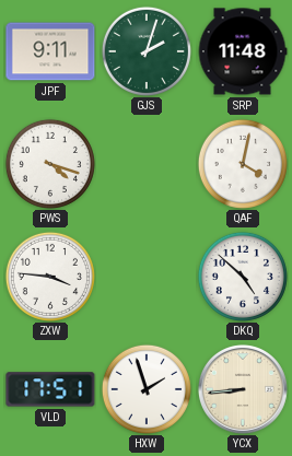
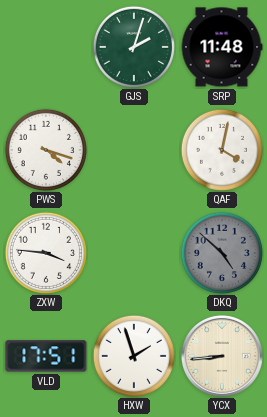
JPF: 9:11 -> none (50, 51)
DKQ dial: white -> grey (222, 253)
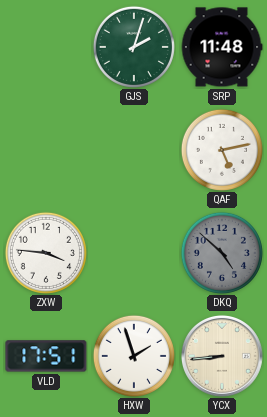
PWS: 4:18 -> none (46, 150)
QAF: 4:02 -> 5:13 (222, 150)
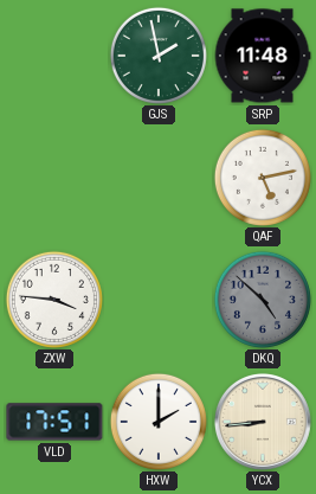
GJS: 2:03 -> 1:58 (159, 56)
HXW: 1:57 -> 2:00 (159, 422)
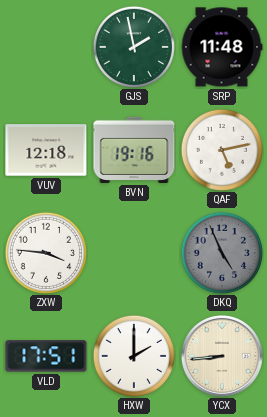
VUV: none -> 12:18 (46, 150)
BVN: none -> 19:16 (134, 150)
DKQ: 4:52 -> 4:56 (222, 253)
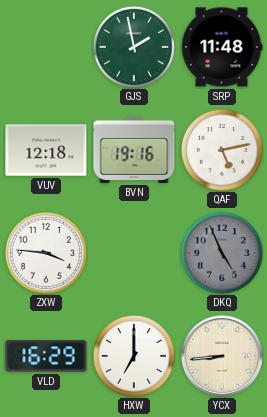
VLD: 17:51 -> 16:29 (46, 356)
HXW: 2:00 -> 7:00 (134, 356)
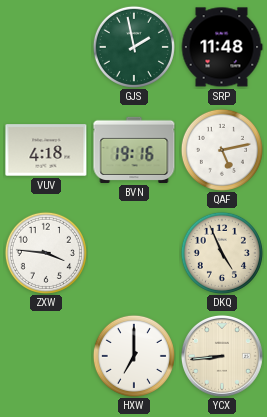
VUV: 12:18 -> 4:18 (46, 150)
DKQ dial: grey -> cream (222, 253)
VLD: 16:29 -> none (46, 356)
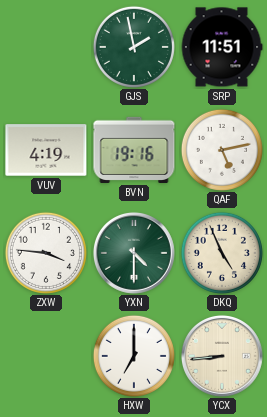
SRP: 11:48 -> 11:51 (222, 47)
VUV: 4:18 -> 4:19 (46, 150)
YXN: none -> 4:30 (134, 253)
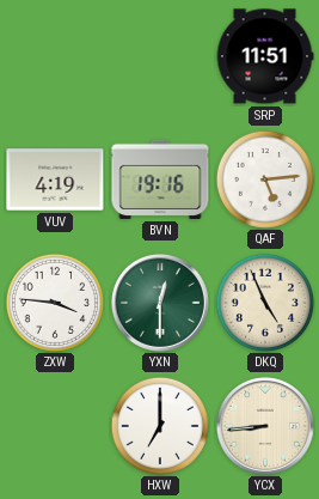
GJS: 1:58 -> none (134, 47)
QAF: 5:13 -> 5:14 (265, 179)
YXN: 4:30 -> 12:30 (160, 303)
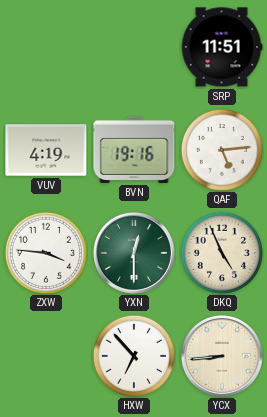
HXW: 7:00 -> 6:53 (134, 356)
